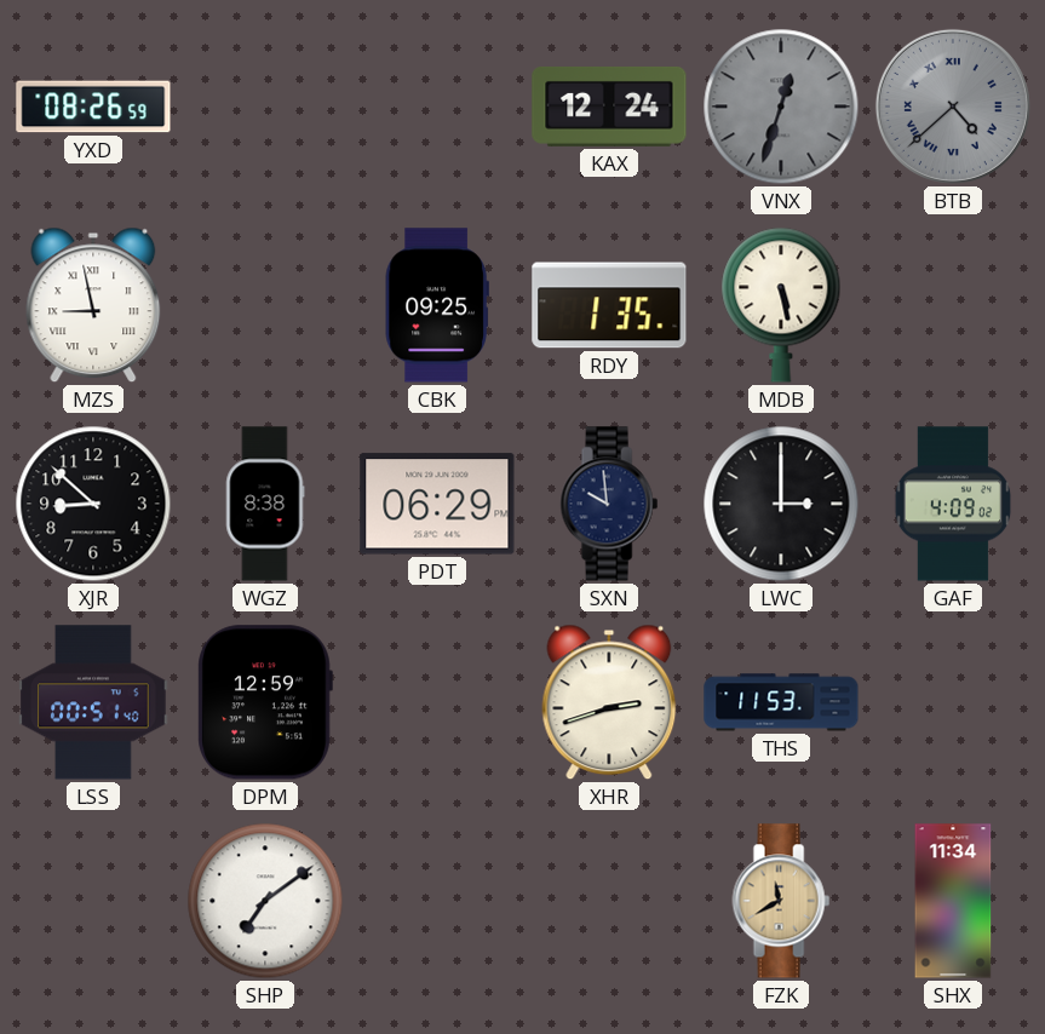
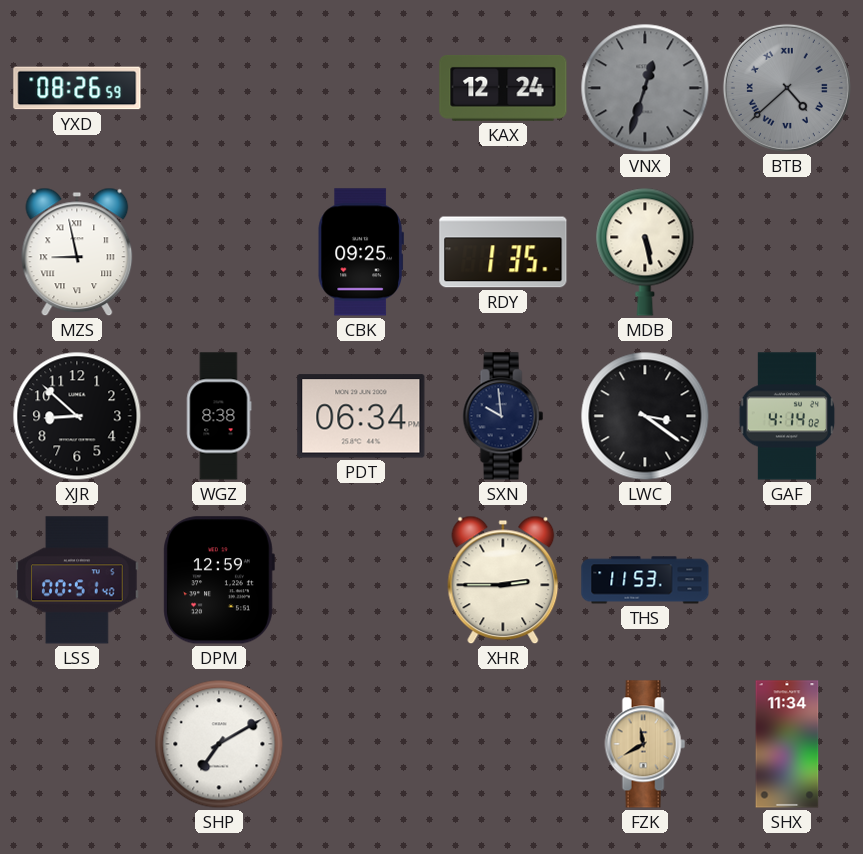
PDT: 06:29 -> 06:34 (361, 416)
LWC: 3:00 -> 3:21 (645, 416)
GAF: 4:09 -> 4:14 (787, 416)
XHR: 2:42 -> 2:45 (503, 580)
SHP: 7:09 -> 7:10 (219, 744)
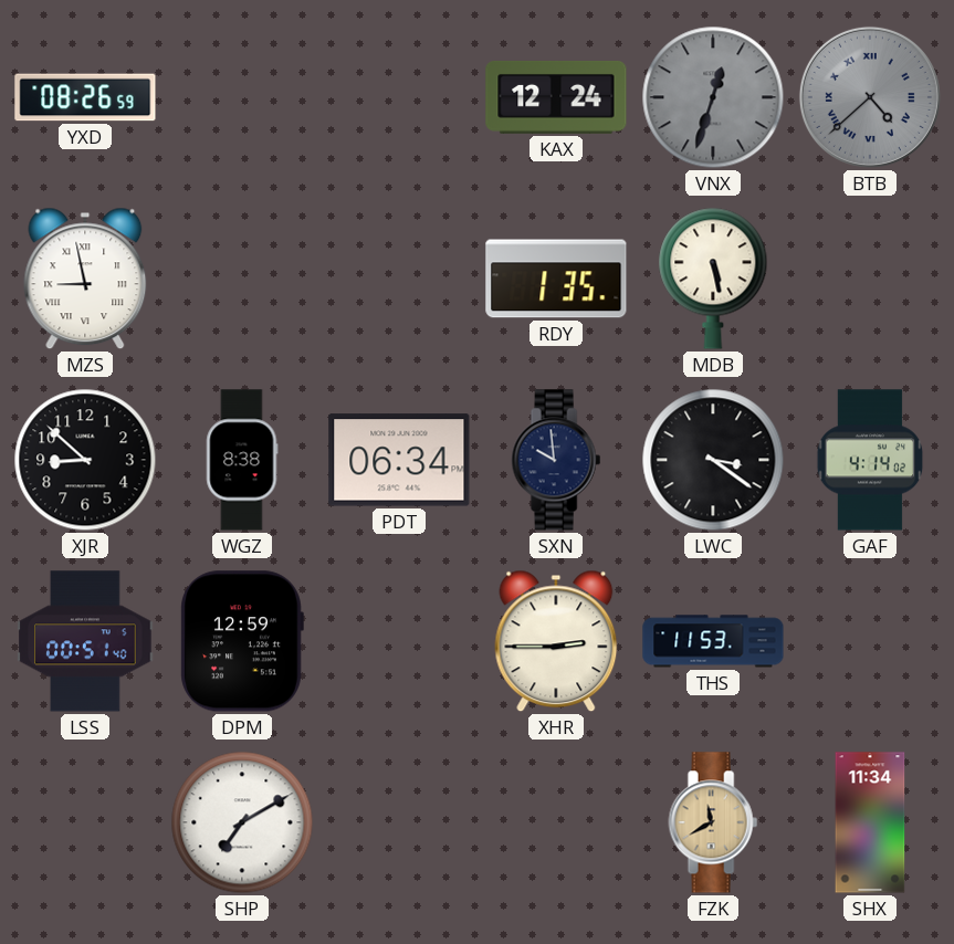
CBK: 09:25 -> none (361, 252)
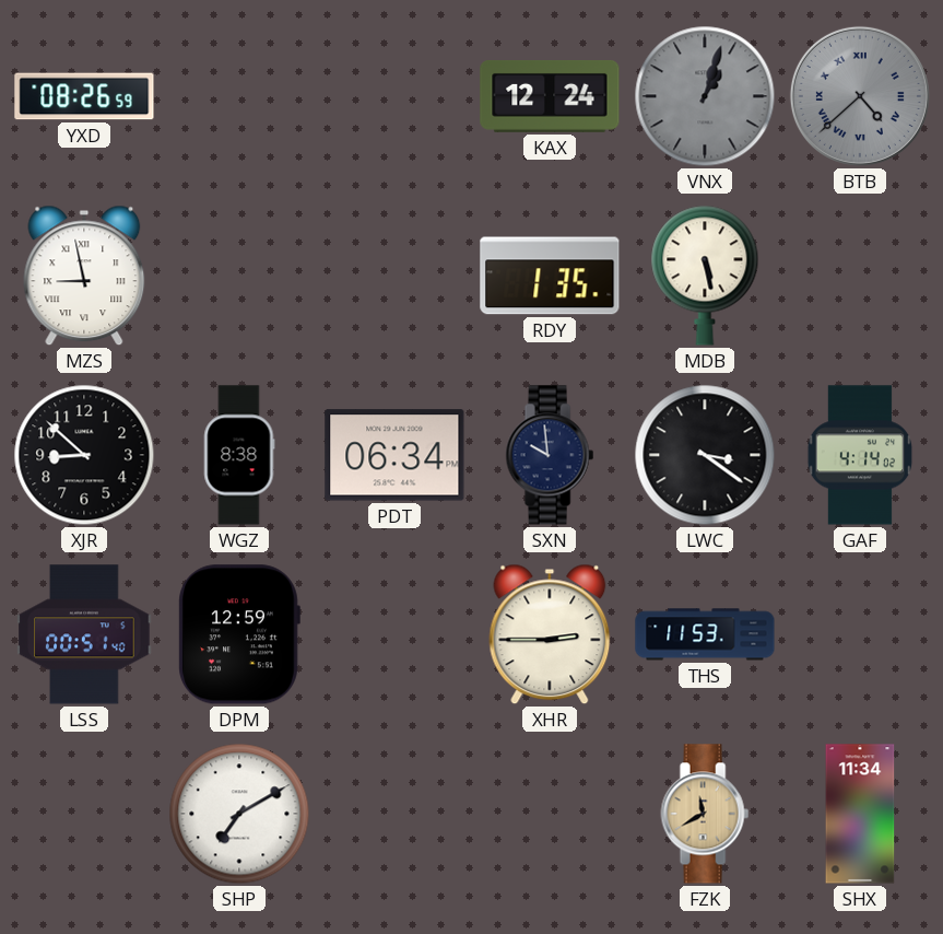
VNX: 12:33 -> 1:03 (705, 96)
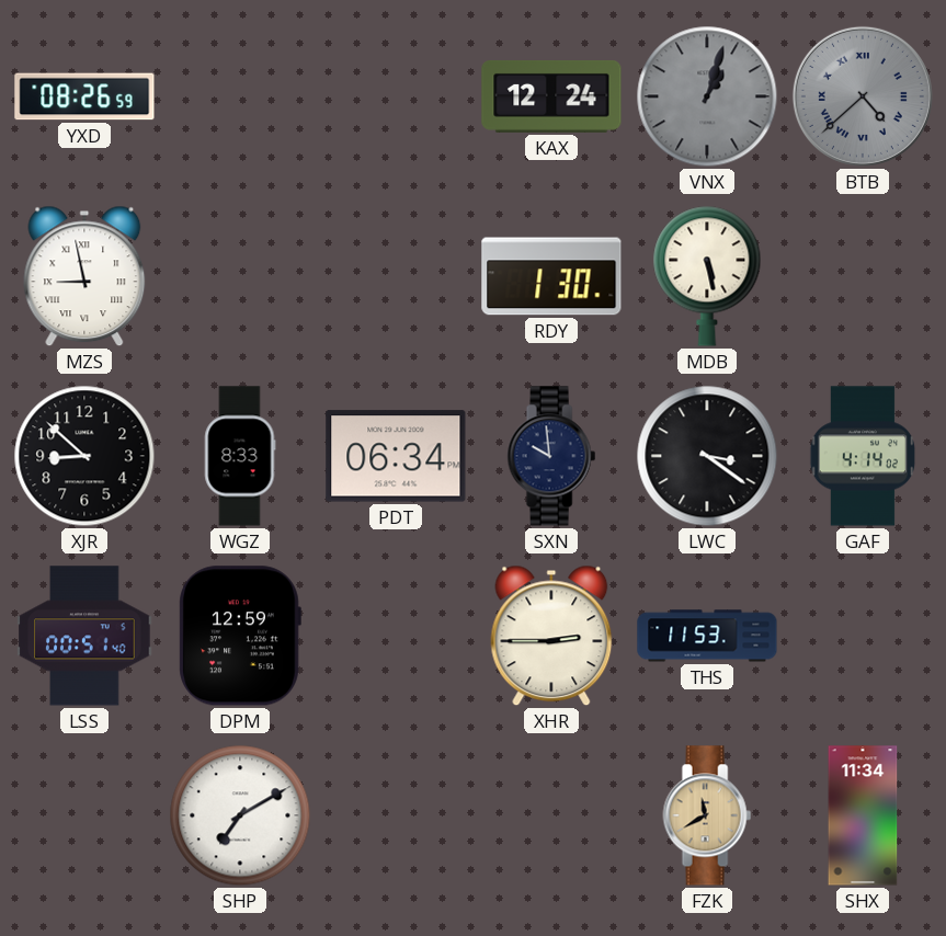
RDY: 1:35 -> 1:30 (551, 276)
WGZ: 8:38 -> 8:33 (240, 456)
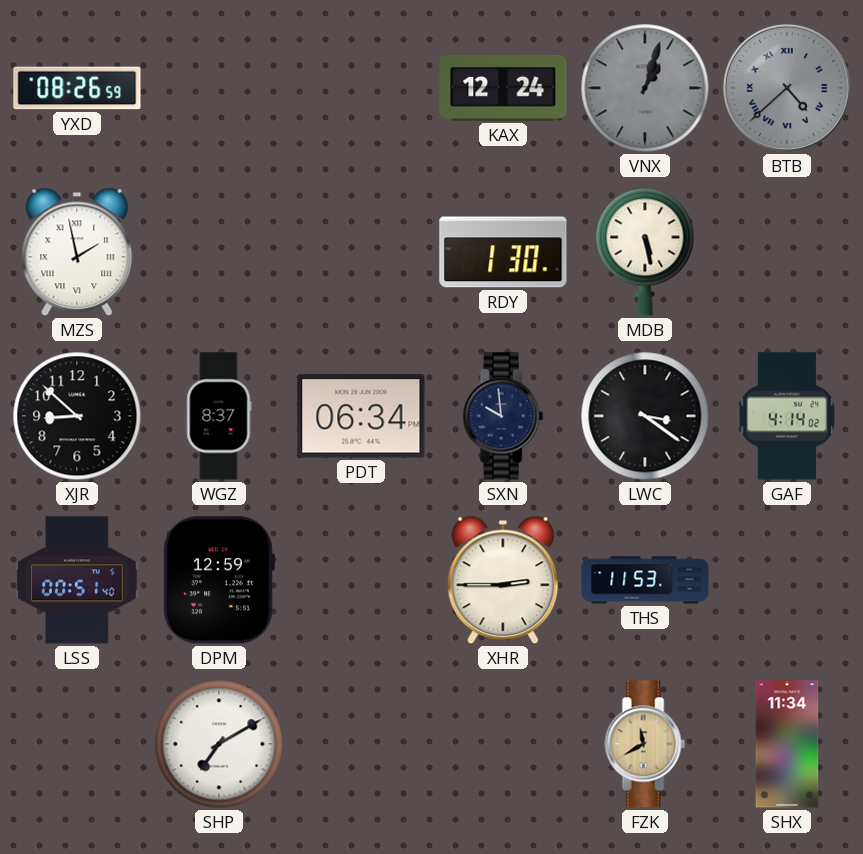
MZS: 8:58 -> 1:58 (77, 252)
WGZ: 8:33 -> 8:37 (219, 416)
